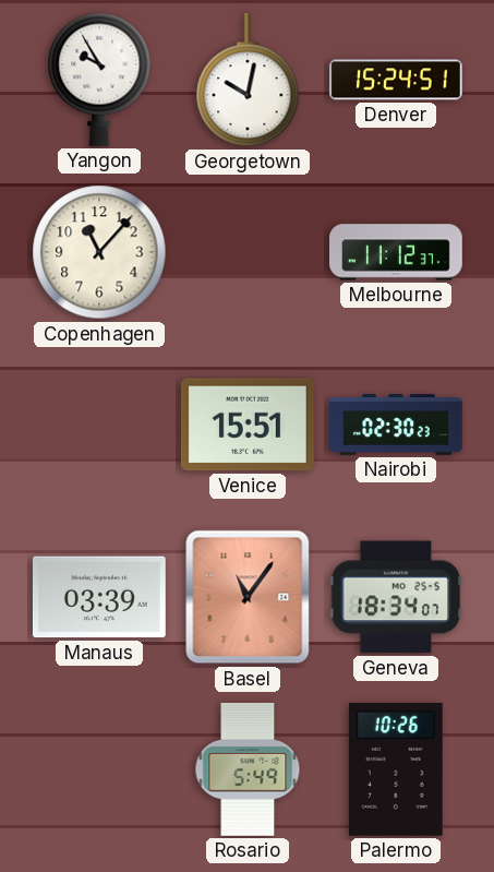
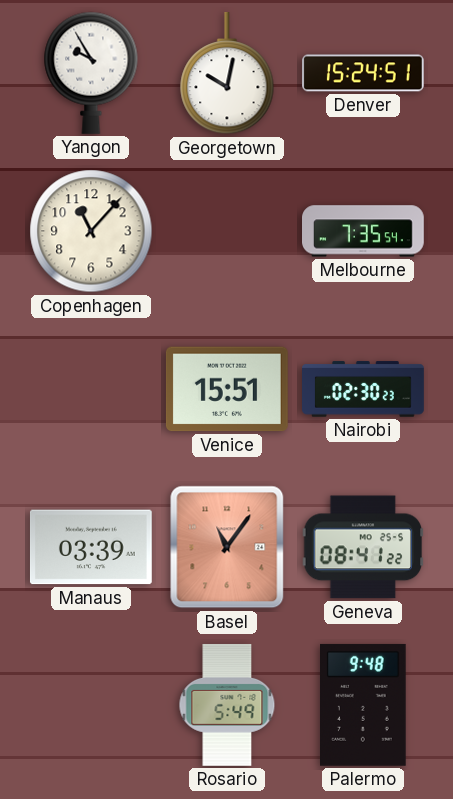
Melbourne: 11:12 -> 7:35 (364, 231)
Geneva: 18:34 -> 08:41 (363, 547)
Palermo: 10:26 -> 9:48 (364, 705)
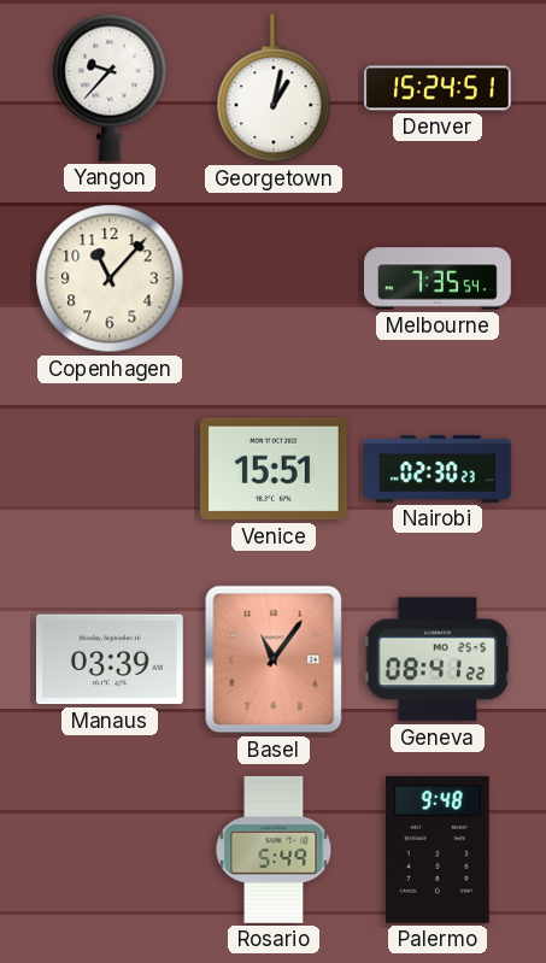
Yangon: 9:55 -> 9:37 (110, 88)
Georgetown: 10:02 -> 1:02 (274, 88)
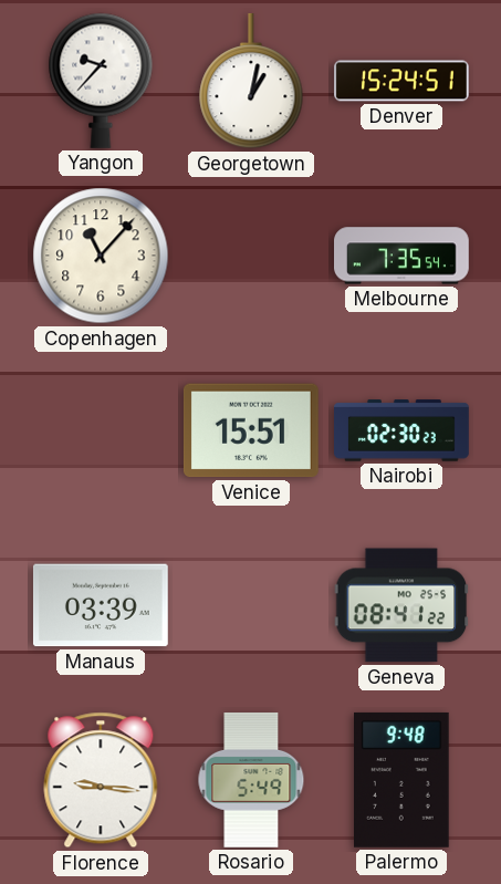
Basel: 11:06 -> none (274, 659)
Florence: none -> 9:16 (101, 780)
